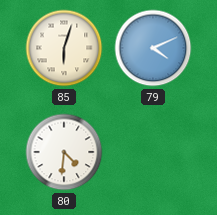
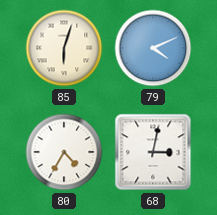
80: 4:31 -> 4:35 (64, 152)
68: none -> 3:02 (153, 152)
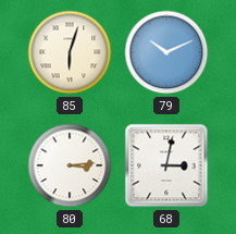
79: 4:11 -> 10:11 (166, 52)
80: 4:35 -> 3:14 (70, 165)
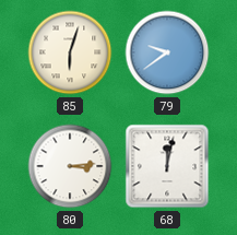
79: 10:11 -> 9:39 (167, 52)
68: 3:02 -> 12:02 (167, 166)
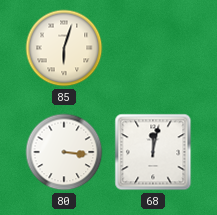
79: 9:39 -> none (167, 52)
80: 3:14 -> 3:16 (64, 152)
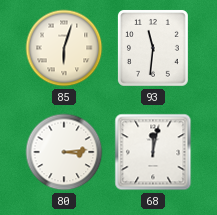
93: none -> 11:31 (153, 48)
80: 3:16 -> 3:14 (64, 152)
